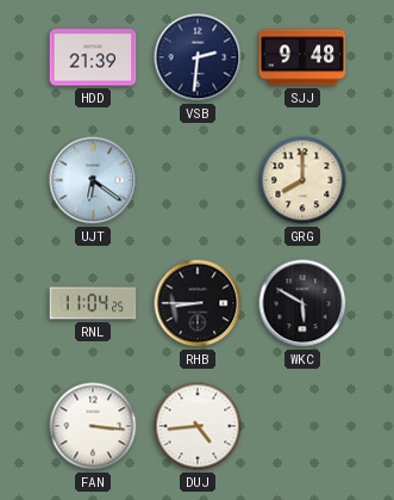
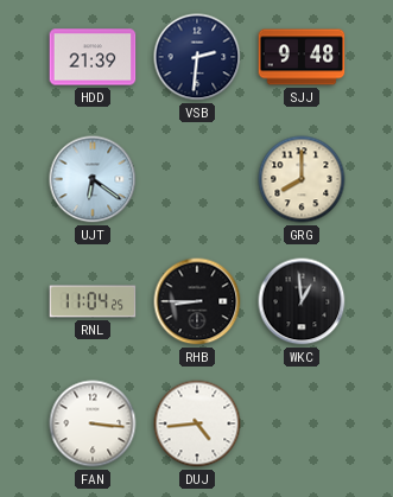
WKC: 5:50 -> 12:59 (302, 301)
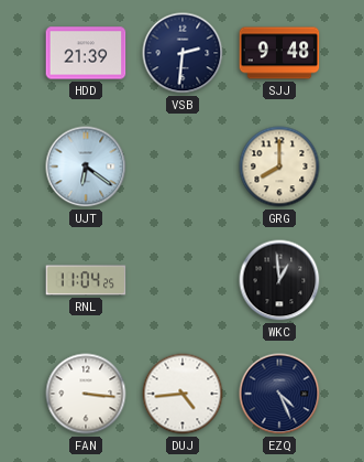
RHB: 8:45 -> none (197, 301)
EZQ: none -> 4:26 (279, 394)
